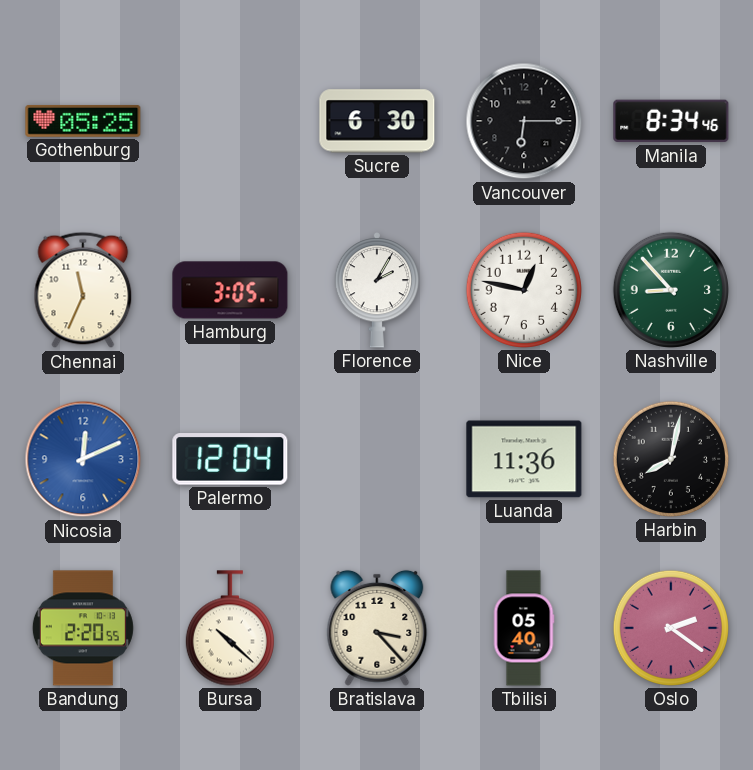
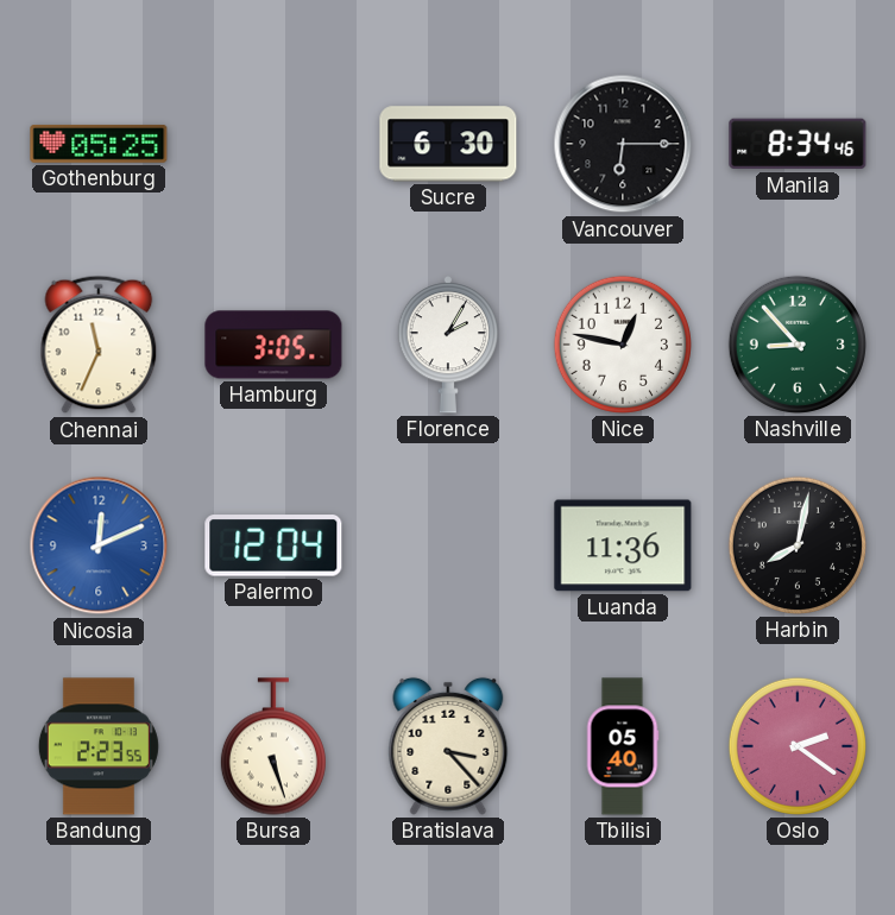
Bandung: 2:20 -> 2:23 (99, 746)
Bursa: 10:22 -> 5:27 (273, 746)
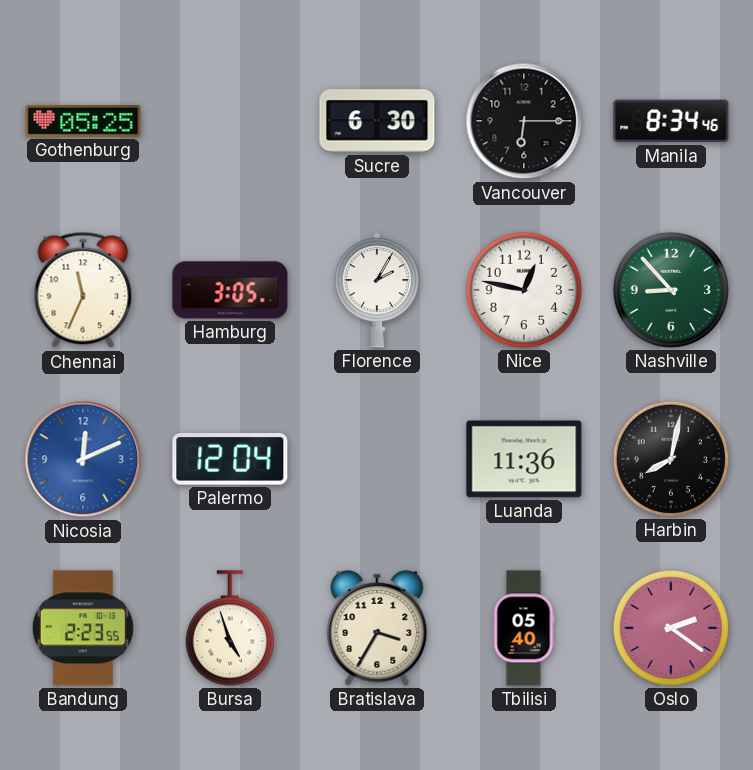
Bursa: 5:27 -> 4:57 (230, 628)
Bratislava: 3:23 -> 3:35 (377, 628)
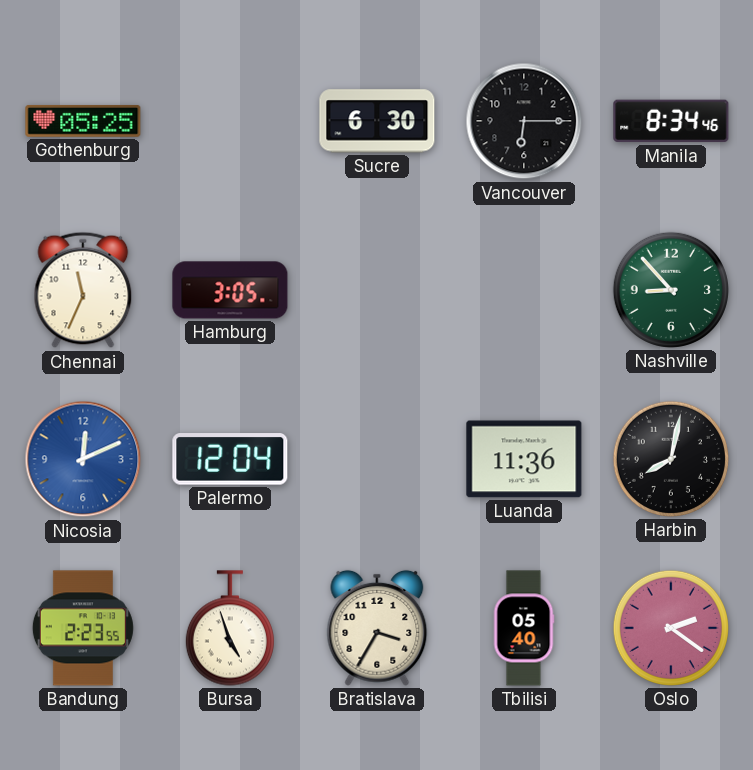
Florence: 2:05 -> none (377, 291)
Nice: 12:47 -> none (524, 290)
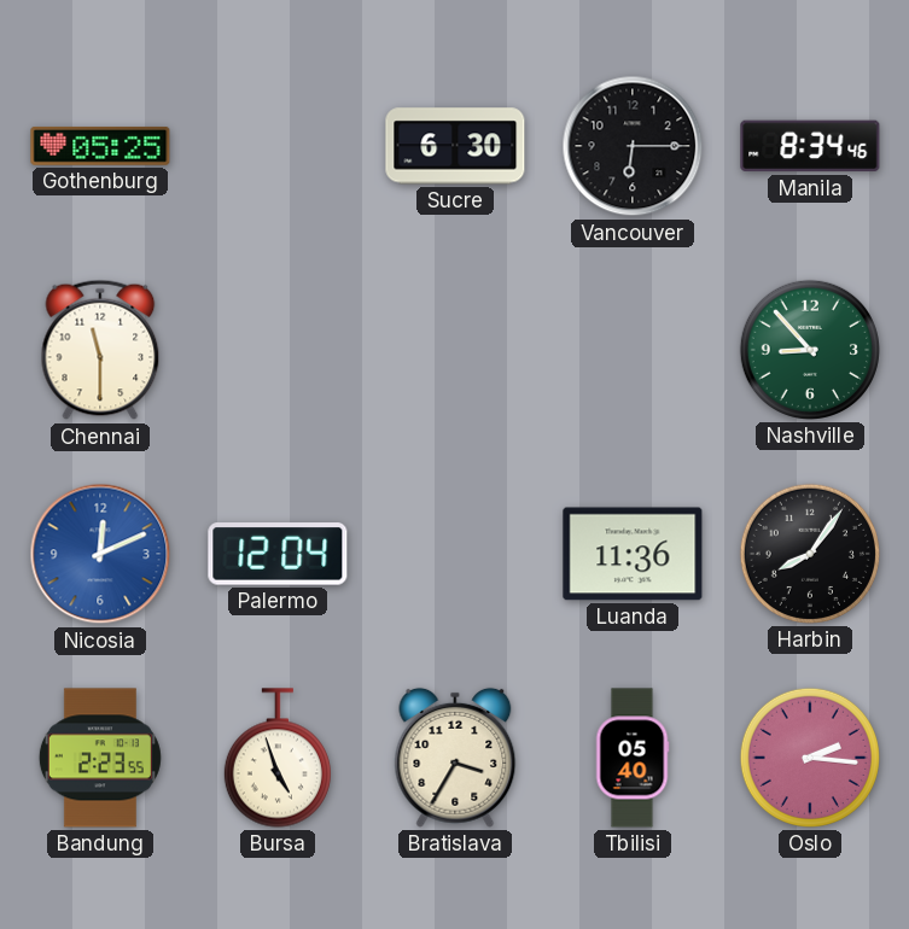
Chennai: 11:34 -> 11:30 (100, 350)
Hamburg: 3:05 -> none (230, 290)
Harbin: 8:02 -> 8:06 (810, 554)
Oslo: 2:21 -> 2:16 (810, 758)
